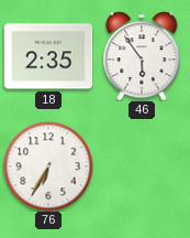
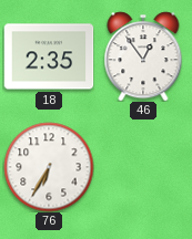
46: 5:54 -> 12:54 (143, 56)
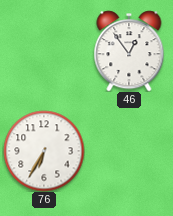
18: 2:35 -> none (49, 56)
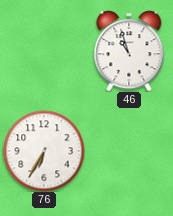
46: 12:54 -> 10:57 (129, 51)
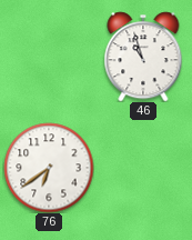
76: 6:35 -> 6:39 (49, 168)
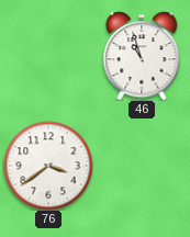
76: 6:39 -> 3:39 (48, 166)
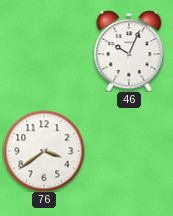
46: 10:57 -> 10:04 (129, 51)
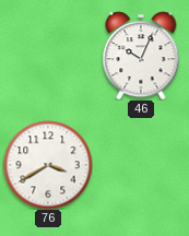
76: 3:39 -> 3:40 (48, 165)
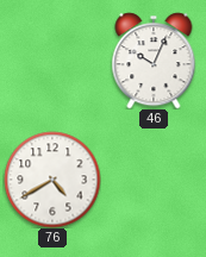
76: 3:40 -> 4:40 (52, 180)
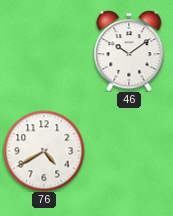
46: 10:04 -> 10:09 (129, 51)
